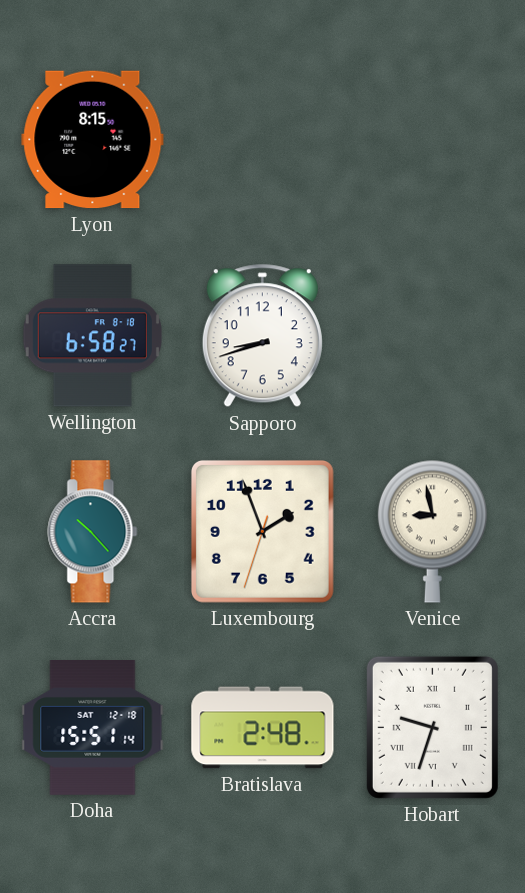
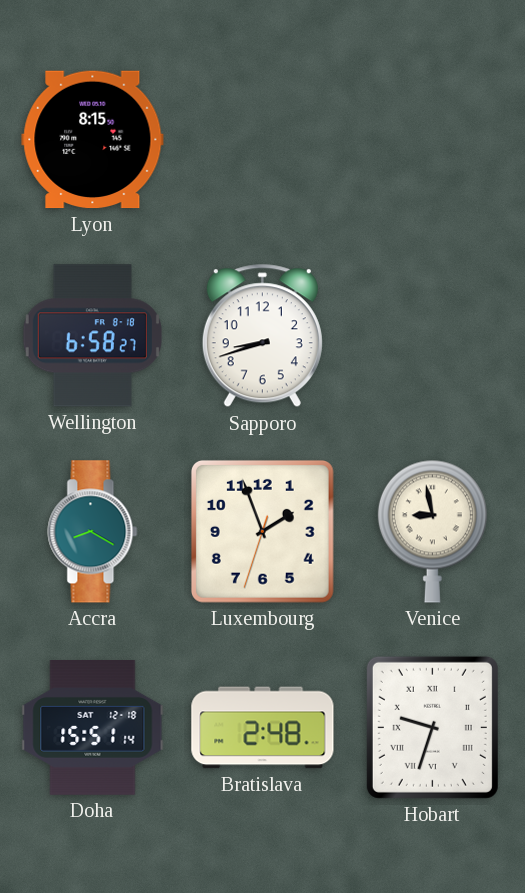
Accra: 10:23 -> 8:20 (93, 532)
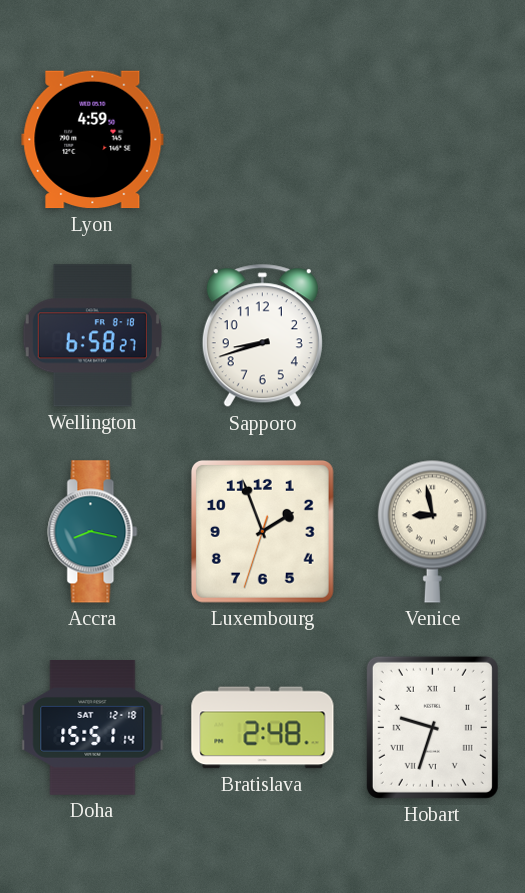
Lyon: 8:15 -> 4:59 (93, 140)
Accra: 8:20 -> 8:17 (93, 532)
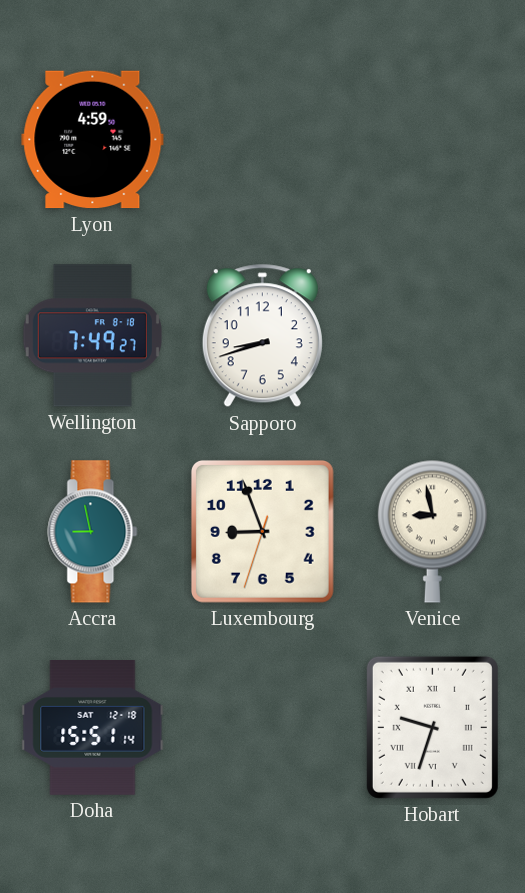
Wellington: 6:58 -> 7:49 (92, 336)
Accra: 8:17 -> 8:58 (93, 532)
Luxembourg: 1:56 -> 8:56 (262, 531)
Bratislava: 2:48 -> none (263, 728)
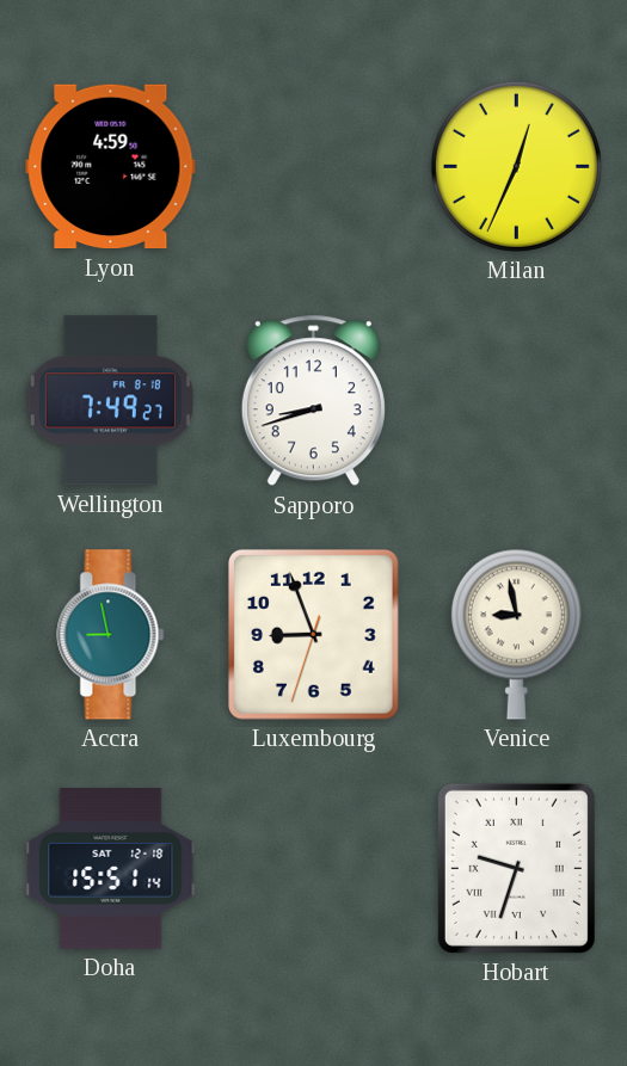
Milan: none -> 12:34 (516, 166)
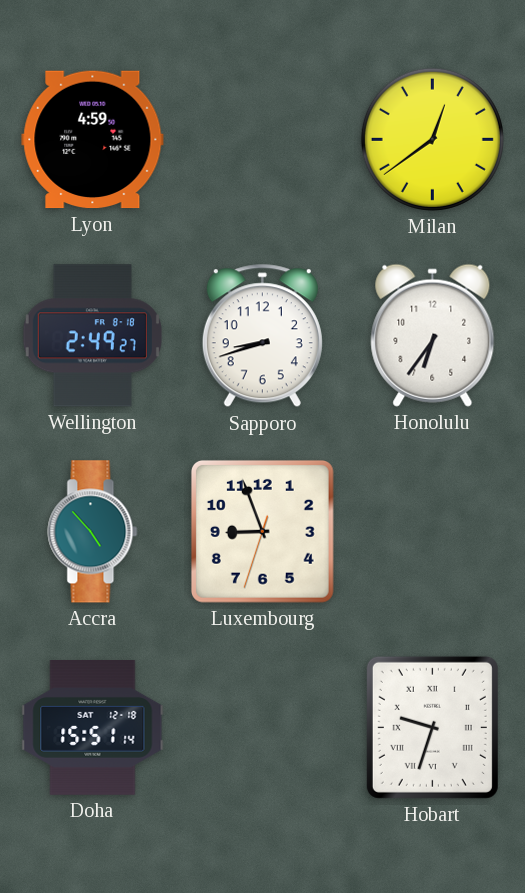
Milan: 12:34 -> 12:39 (432, 139)
Wellington: 7:49 -> 2:49 (92, 336)
Honolulu: none -> 6:36 (433, 335)
Accra: 8:58 -> 4:53 (93, 532)
Venice: 8:58 -> none (516, 634)
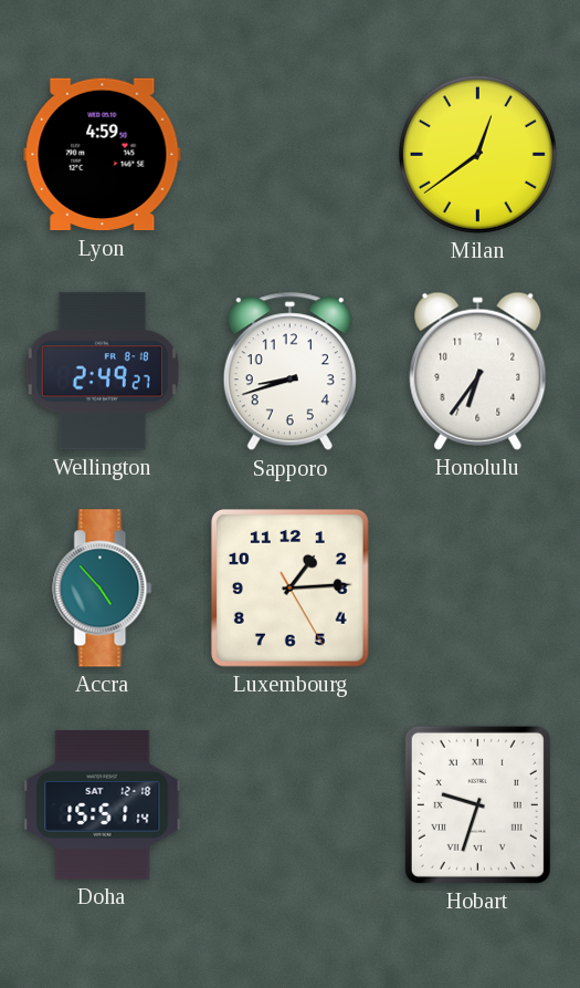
Luxembourg: 8:56 -> 1:14 (289, 587)
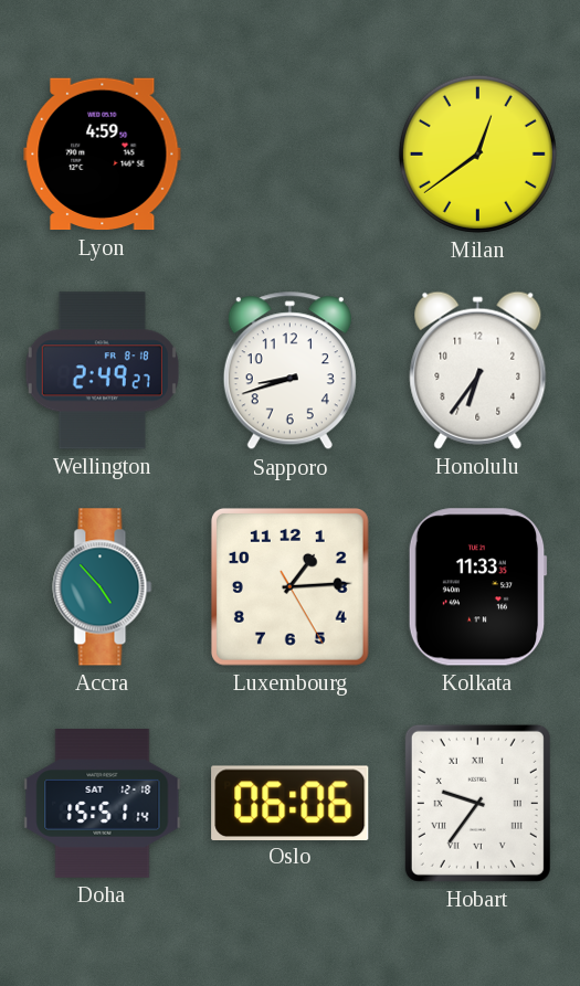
Kolkata: none -> 11:33 (477, 587)
Oslo: none -> 06:06 (291, 803)
Hobart: 9:33 -> 9:36 (477, 803)
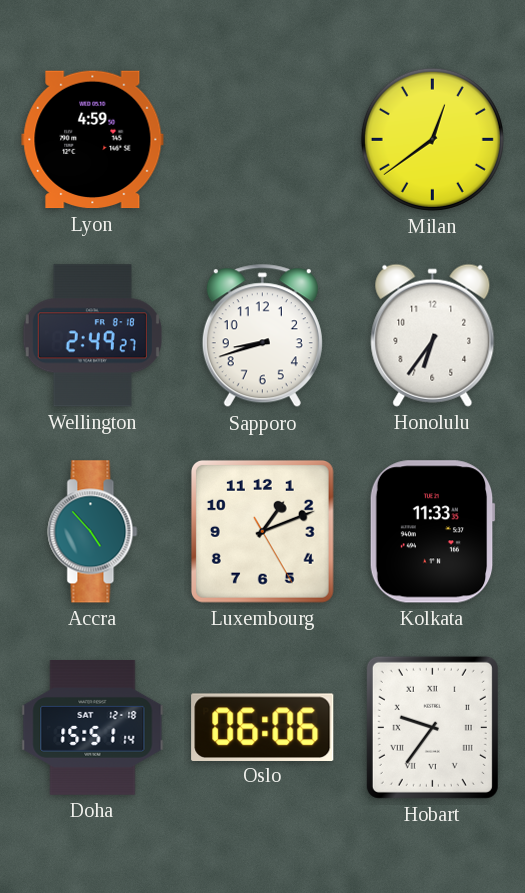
Luxembourg: 1:14 -> 1:11 (262, 531)
